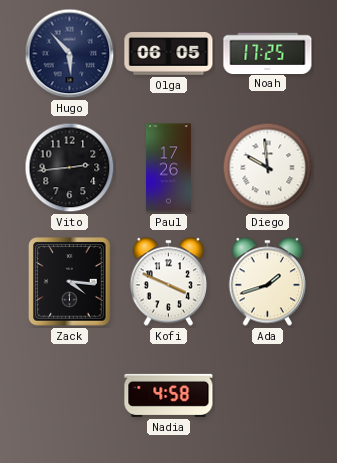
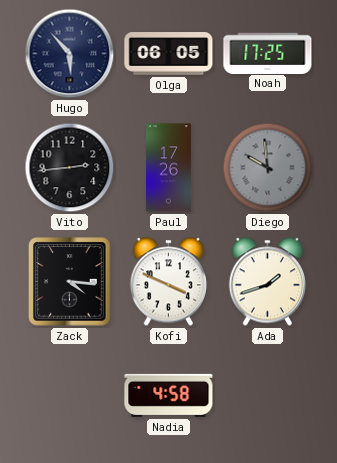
Diego dial: white -> grey (268, 168)
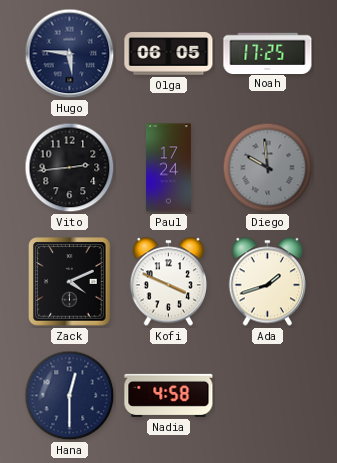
Hugo: 5:53 -> 5:46 (70, 54)
Paul: 17:26 -> 17:24 (169, 168)
Zack: 4:16 -> 4:11 (70, 282)
Hana: none -> 12:30 (70, 396)
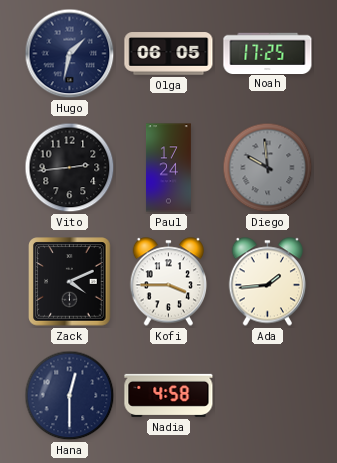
Hugo: 5:46 -> 1:32 (70, 54)
Kofi: 3:49 -> 3:45 (169, 282)
Ada: 1:42 -> 1:44 (268, 282)
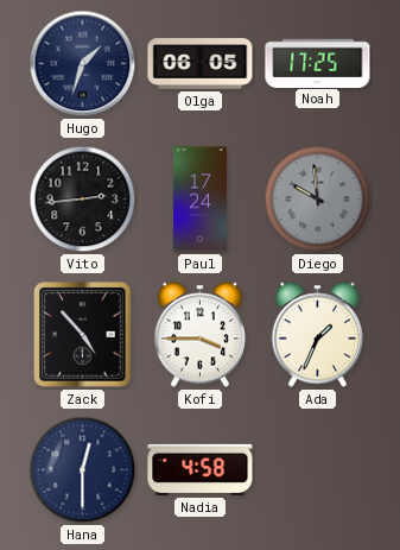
Hugo: 1:32 -> 1:33 (83, 64)
Zack: 4:11 -> 4:53 (83, 335)
Ada: 1:44 -> 1:34 (318, 335)
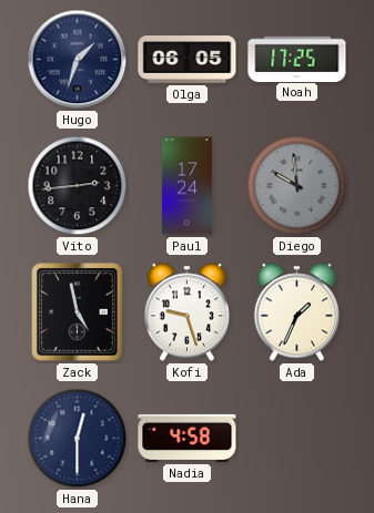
Zack: 4:53 -> 4:58 (78, 312)
Kofi: 3:45 -> 9:27 (188, 312)
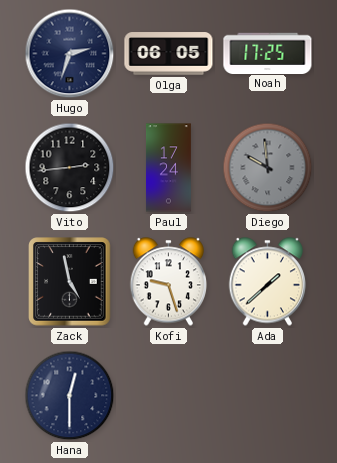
Hugo: 1:33 -> 2:33 (70, 54)
Ada: 1:34 -> 1:38 (268, 282)
Nadia: 4:58 -> none (188, 438)
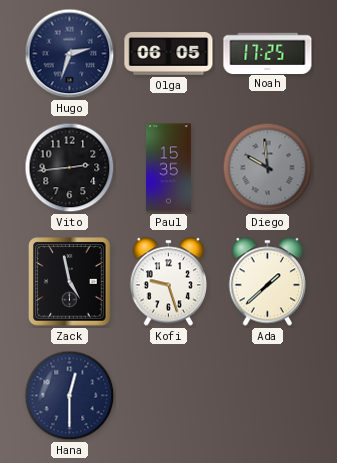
Paul: 17:24 -> 15:35 (169, 168)
